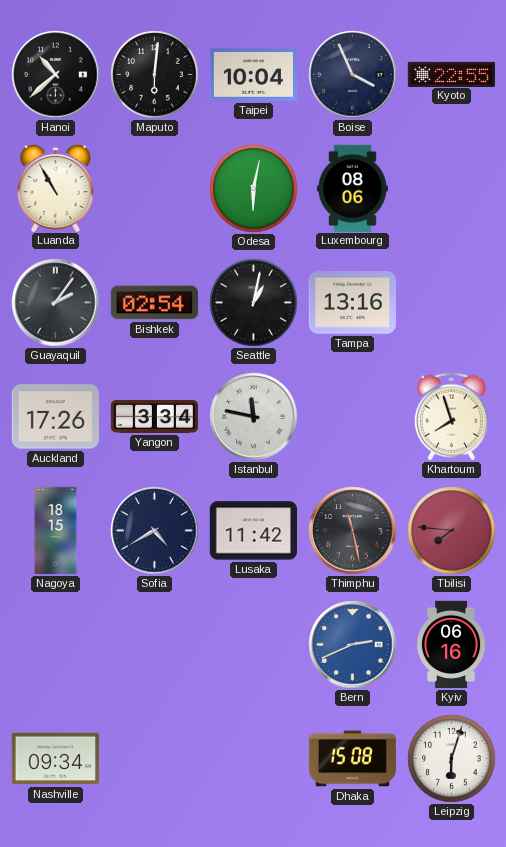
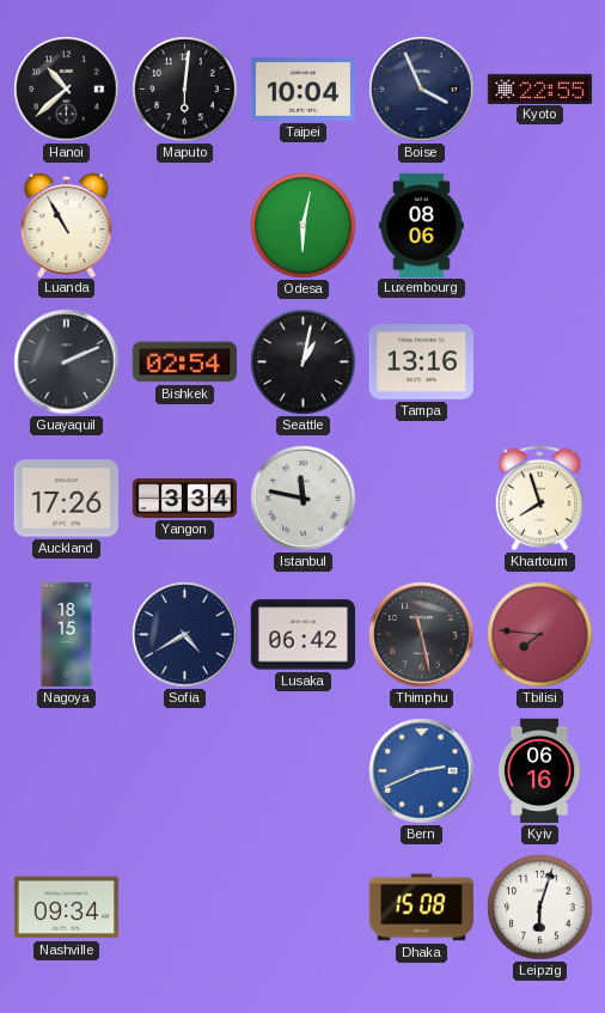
Guayaquil: 2:06 -> 2:11 (67, 362)
Lusaka: 11:42 -> 06:42 (302, 635)
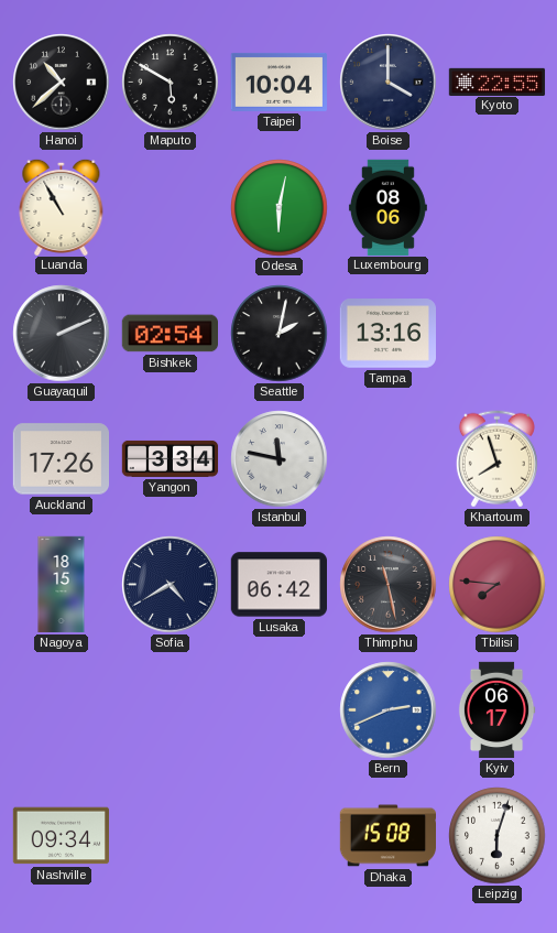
Maputo: 6:01 -> 5:50 (171, 83)
Boise: 3:56 -> 4:00 (389, 83)
Seattle: 1:02 -> 2:02 (280, 334)
Kyiv: 06:16 -> 06:17 (496, 710)
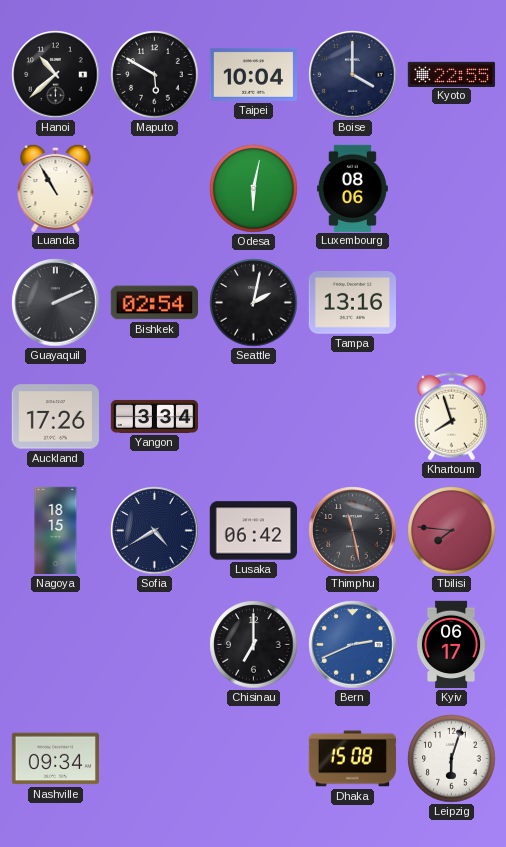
Istanbul: 11:47 -> none (280, 459)
Chisinau: none -> 7:00 (254, 645)
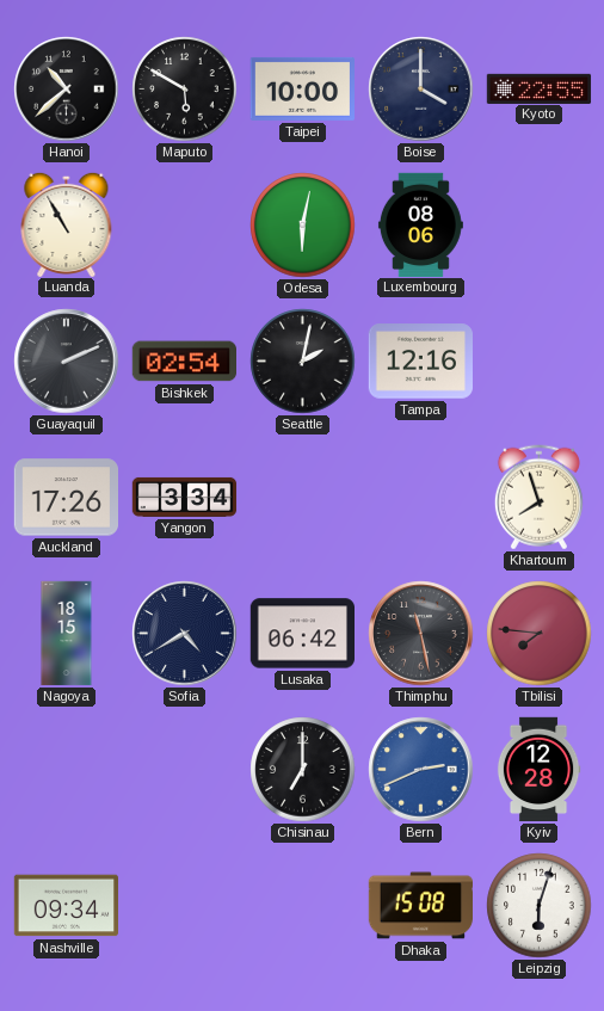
Taipei: 10:04 -> 10:00 (302, 88)
Tampa: 13:16 -> 12:16 (420, 362)
Kyiv: 06:17 -> 12:28 (538, 770)
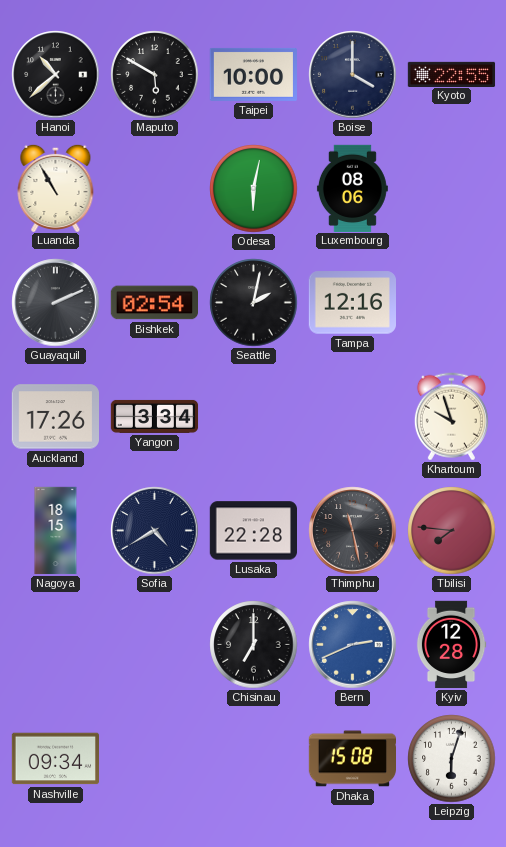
Khartoum: 7:57 -> 9:57 (451, 417)
Lusaka: 06:42 -> 22:28 (253, 531)
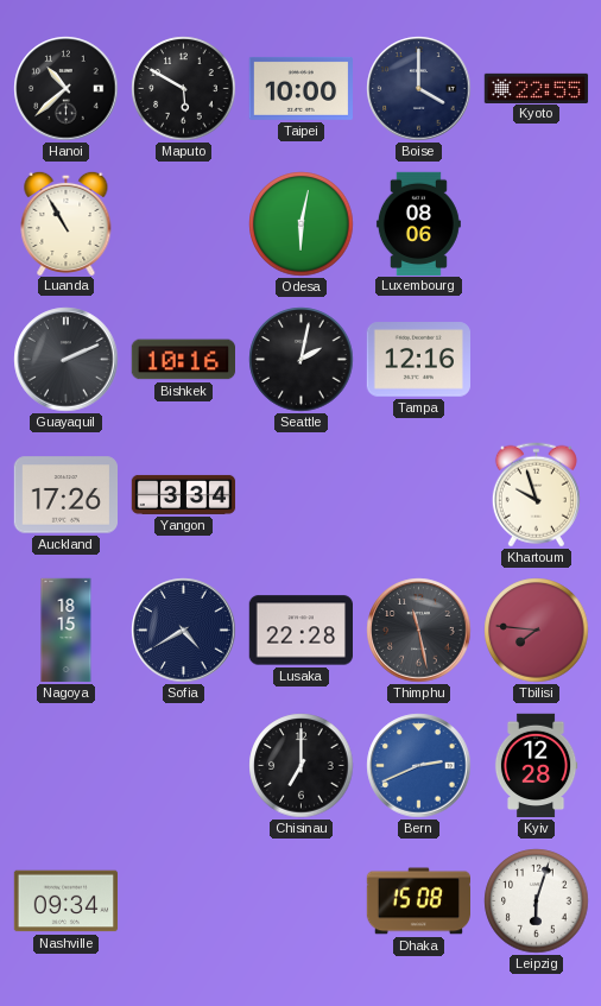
Bishkek: 02:54 -> 10:16 (183, 360)
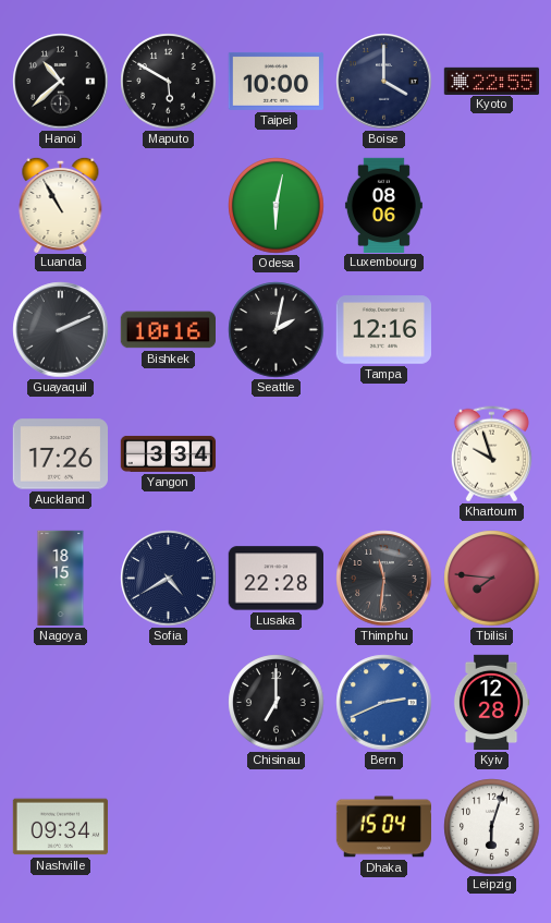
Thimphu: 11:28 -> 11:31 (384, 579)
Dhaka: 15:08 -> 15:04 (383, 827)
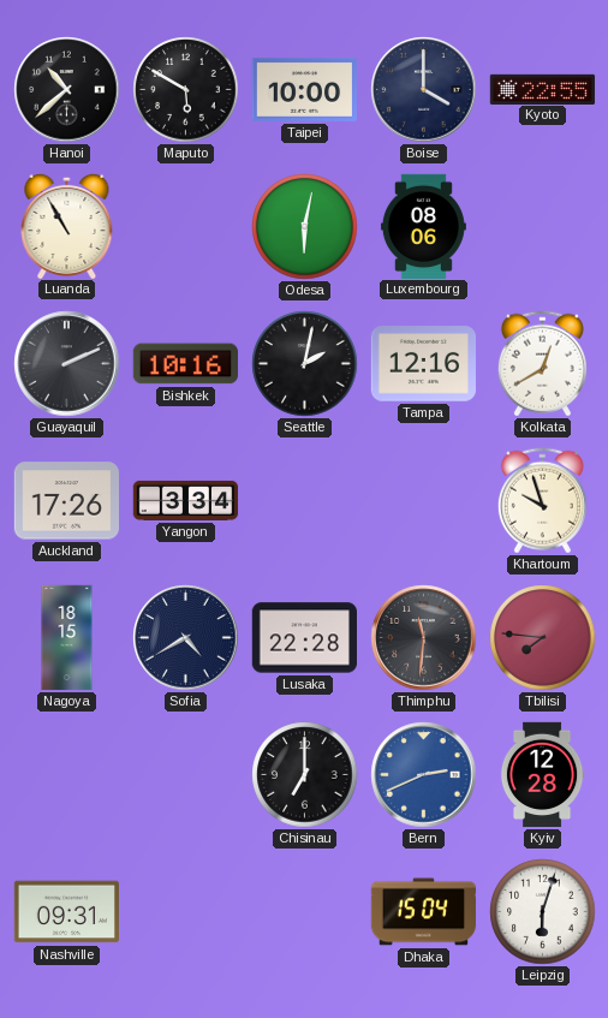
Kolkata: none -> 12:40 (542, 364)
Nashville: 09:34 -> 09:31 (66, 912)
